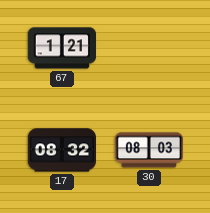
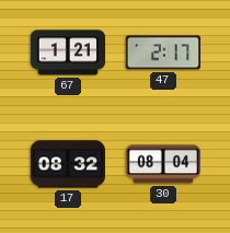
47: none -> 2:17 (162, 53)
30: 08:03 -> 08:04 (162, 164)
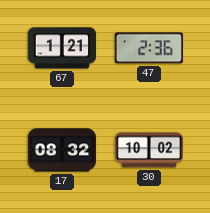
47: 2:17 -> 2:36 (148, 48)
30: 08:04 -> 10:02 (148, 150)
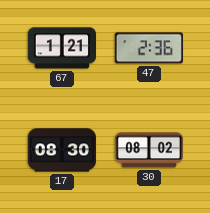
17: 08:32 -> 08:30 (61, 150)
30: 10:02 -> 08:02 (148, 150)
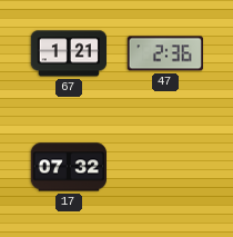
17: 08:30 -> 07:32 (68, 167)
30: 08:02 -> none (148, 150)
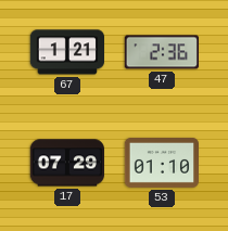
17: 07:32 -> 07:29 (66, 163)
53: none -> 01:10 (161, 163)
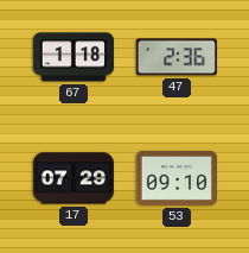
67: 1:21 -> 1:18 (72, 57)
53: 01:10 -> 09:10 (175, 178)
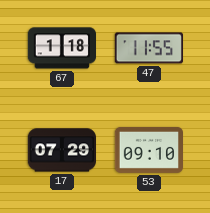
47: 2:36 -> 11:55 (148, 48)
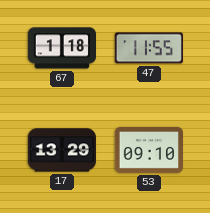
17: 07:29 -> 13:29 (61, 150)
